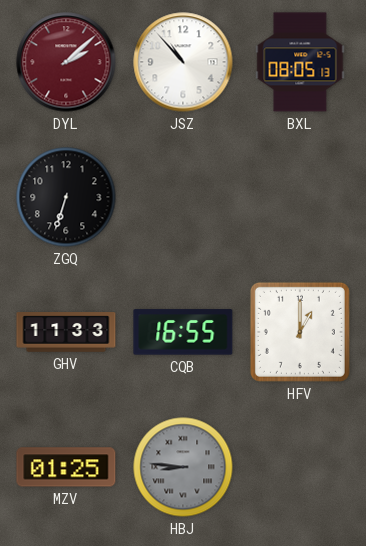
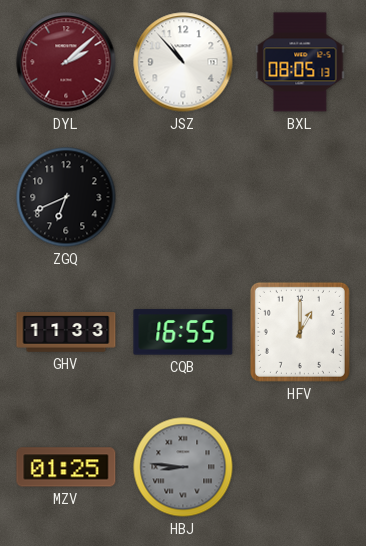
ZGQ: 6:33 -> 6:41 (66, 197)
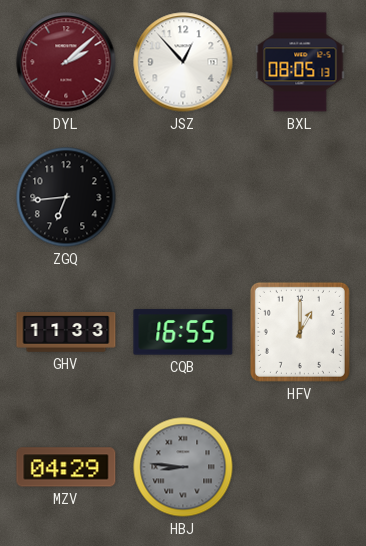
JSZ: 10:53 -> 12:53 (183, 62)
ZGQ: 6:41 -> 6:44 (66, 197)
MZV: 01:25 -> 04:29 (66, 467)
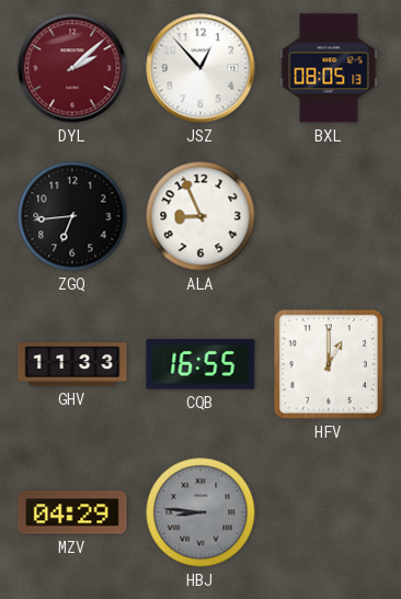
ALA: none -> 8:56 (200, 216)
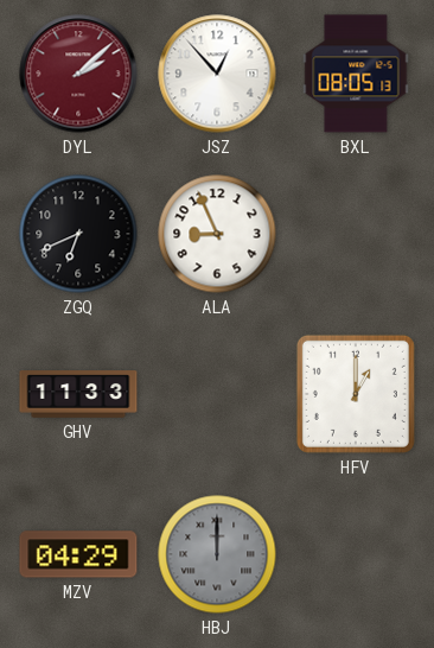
ZGQ: 6:44 -> 6:41 (78, 234)
CQB: 16:55 -> none (200, 364)
HBJ: 8:46 -> 12:00 (217, 554)
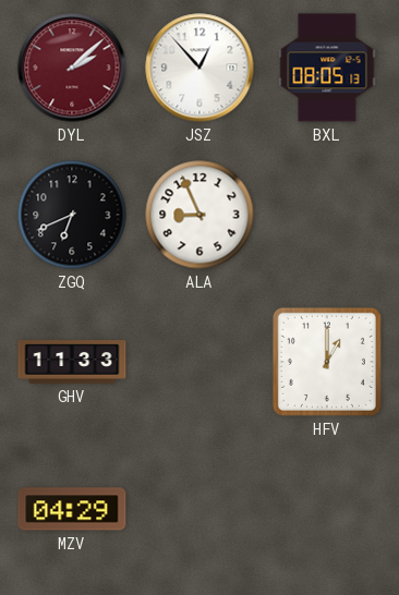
HBJ: 12:00 -> none (217, 554)
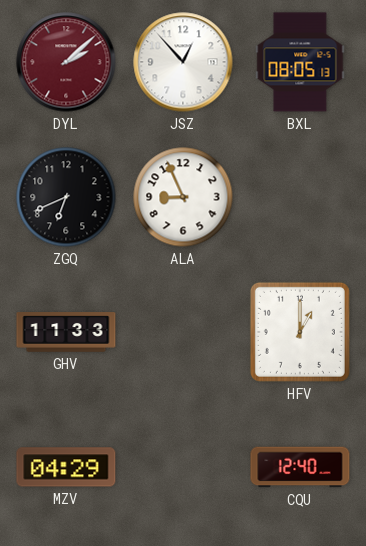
CQU: none -> 12:40 (300, 467)
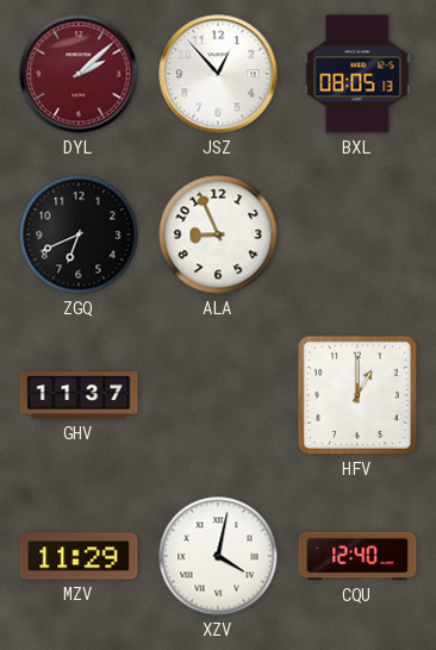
GHV: 11:33 -> 11:37 (79, 395)
MZV: 04:29 -> 11:29 (79, 556)
XZV: none -> 4:02 (218, 556)
